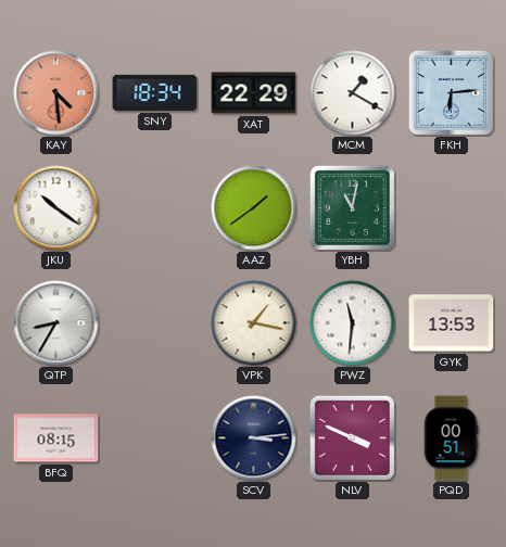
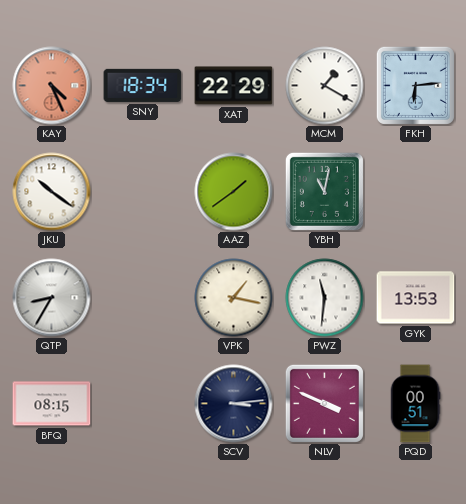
KAY: 4:29 -> 4:26 (52, 86)
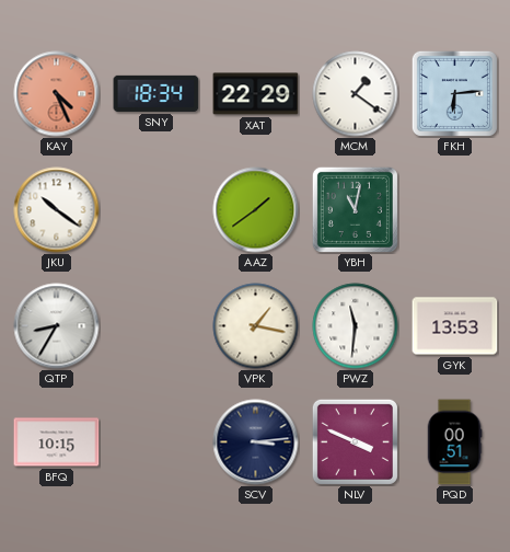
MCM: 1:20 -> 1:21 (356, 94)
BFQ: 08:15 -> 10:15 (57, 442)
